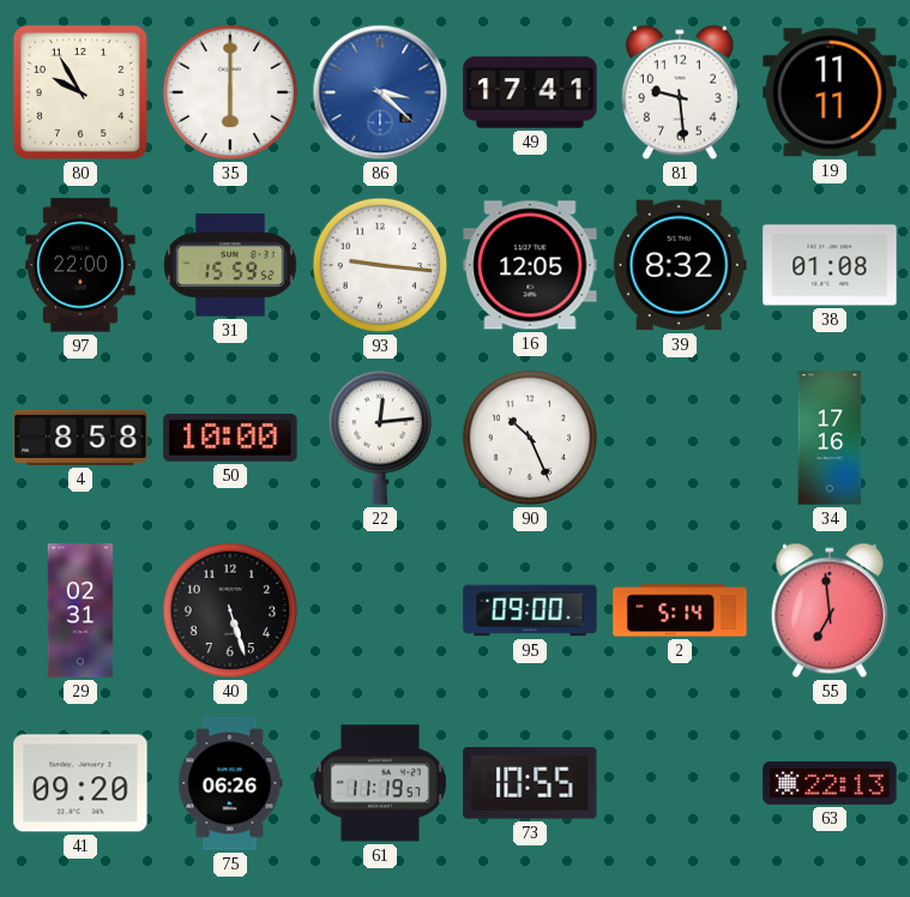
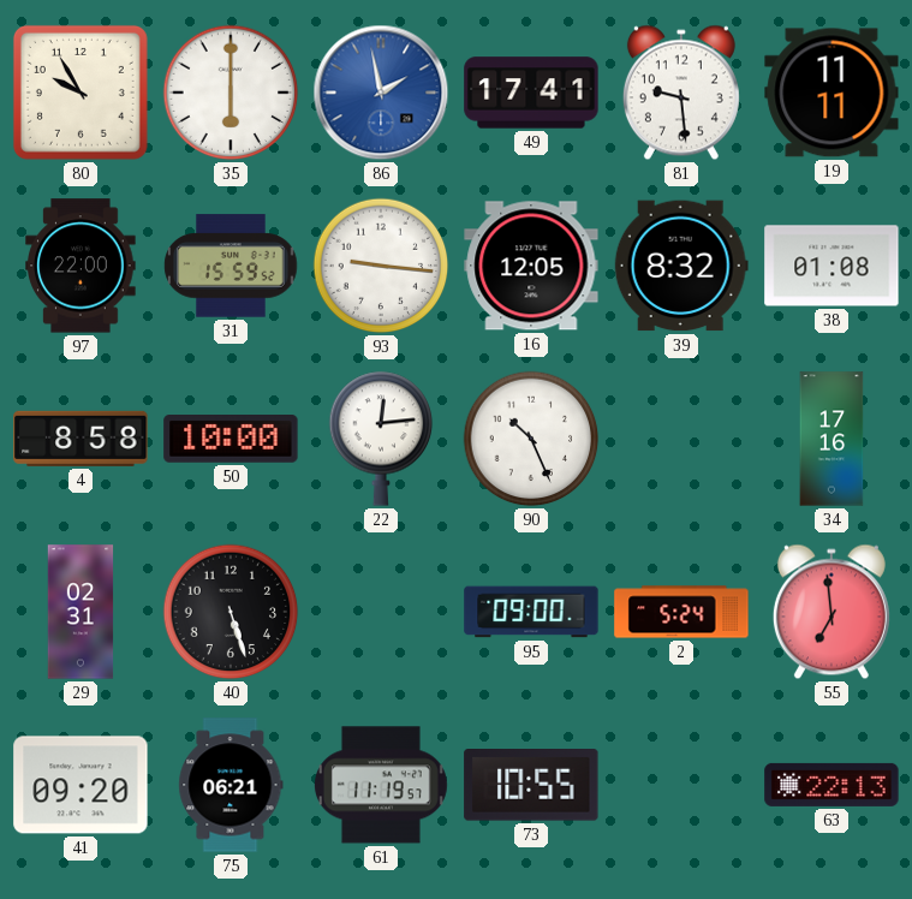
86: 3:22 -> 1:58 (381, 93)
2: 5:14 -> 5:24 (681, 612)
75: 06:26 -> 06:21 (231, 785)
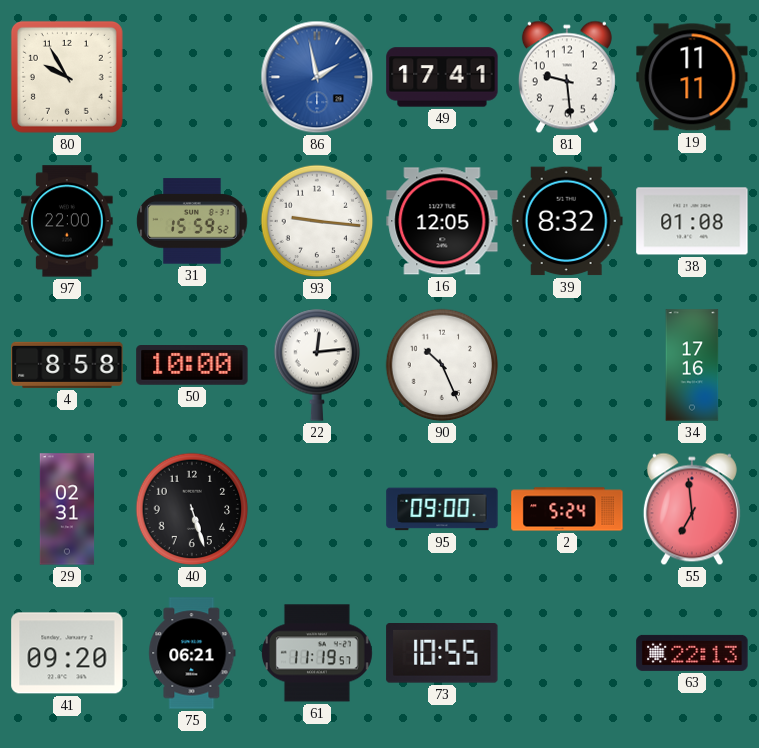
35: 6:00 -> none (231, 93)
